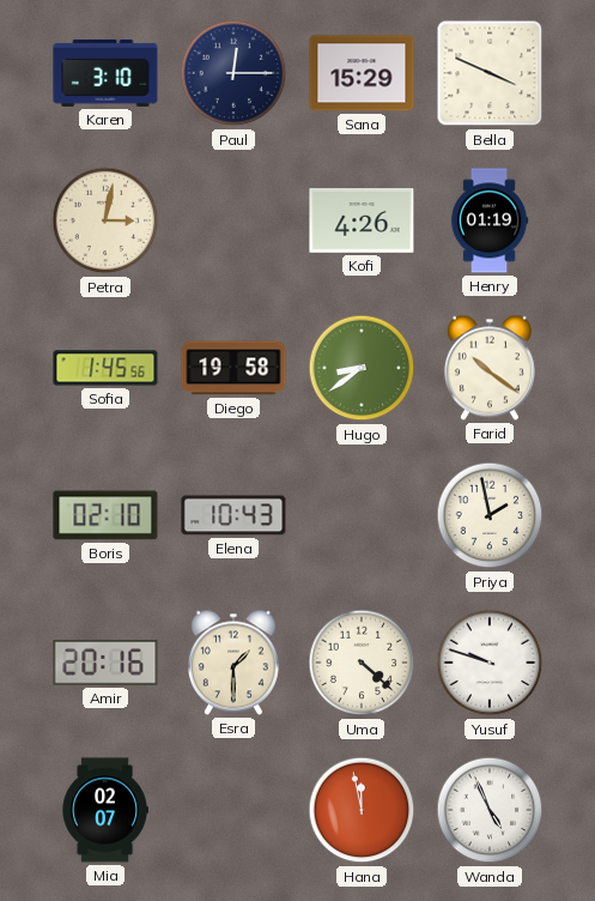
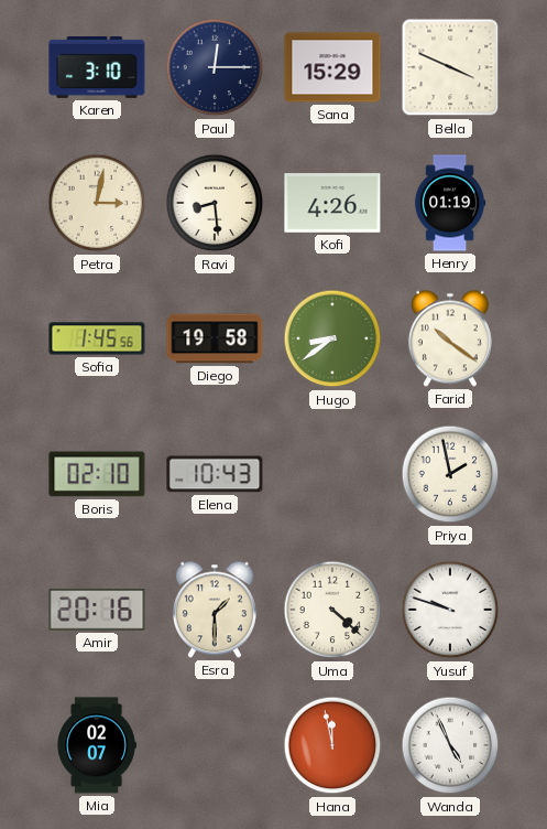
Ravi: none -> 8:29 (215, 203)
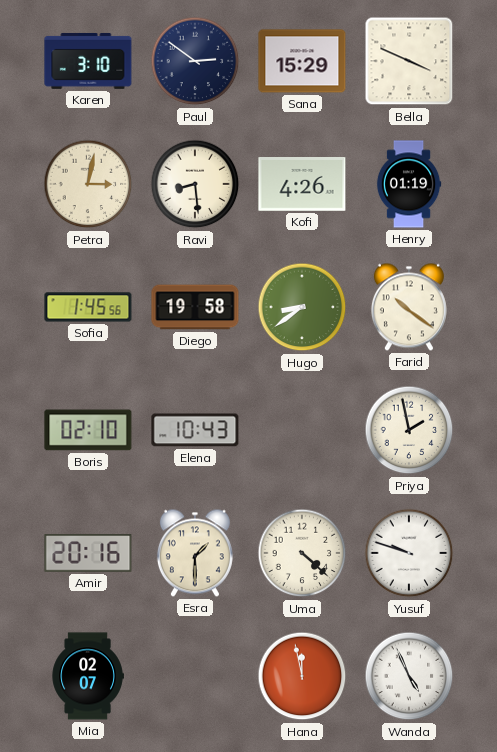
Paul: 12:15 -> 2:51 (195, 61)
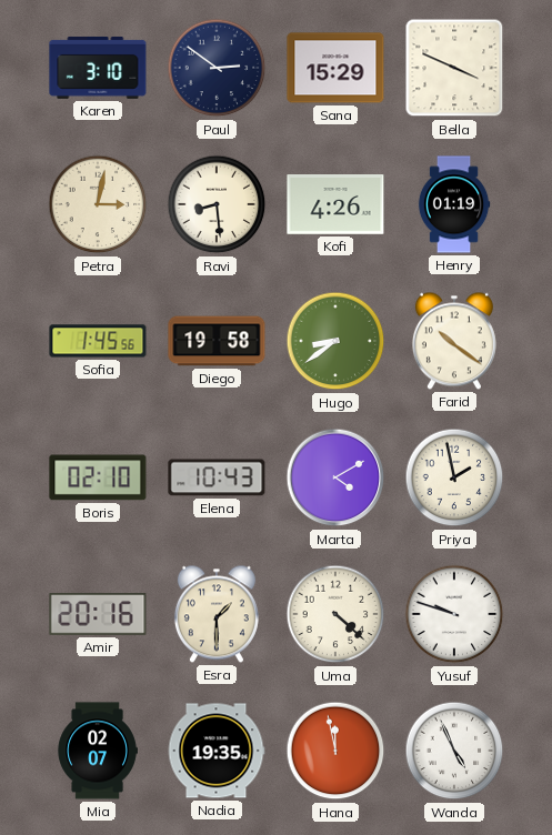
Marta: none -> 4:10 (335, 477)
Nadia: none -> 19:35 (217, 751)
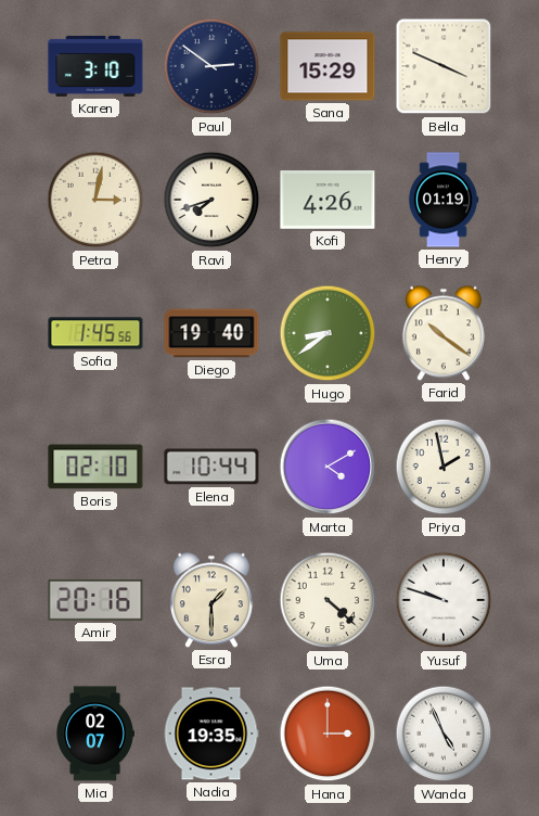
Ravi: 8:29 -> 7:42 (211, 200)
Diego: 19:58 -> 19:40 (211, 333)
Elena: 10:43 -> 10:44 (211, 467)
Hana: 11:58 -> 3:00 (328, 734)
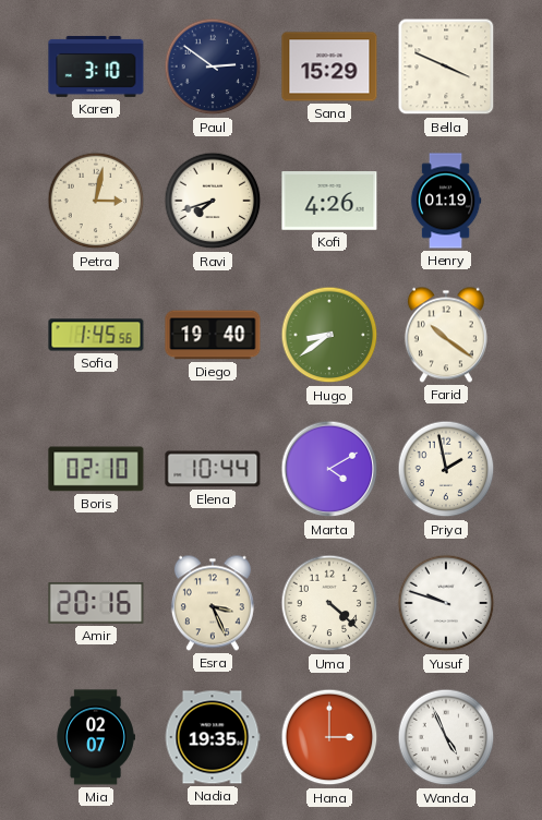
Esra: 1:30 -> 3:26 (213, 603)
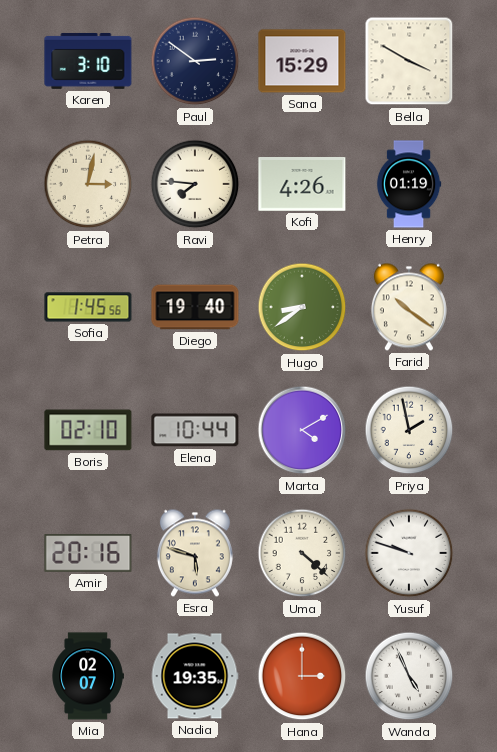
Bella: 3:49 -> 3:50 (409, 61)
Ravi: 7:42 -> 7:46 (195, 184)
Esra: 3:26 -> 5:48 (195, 553)
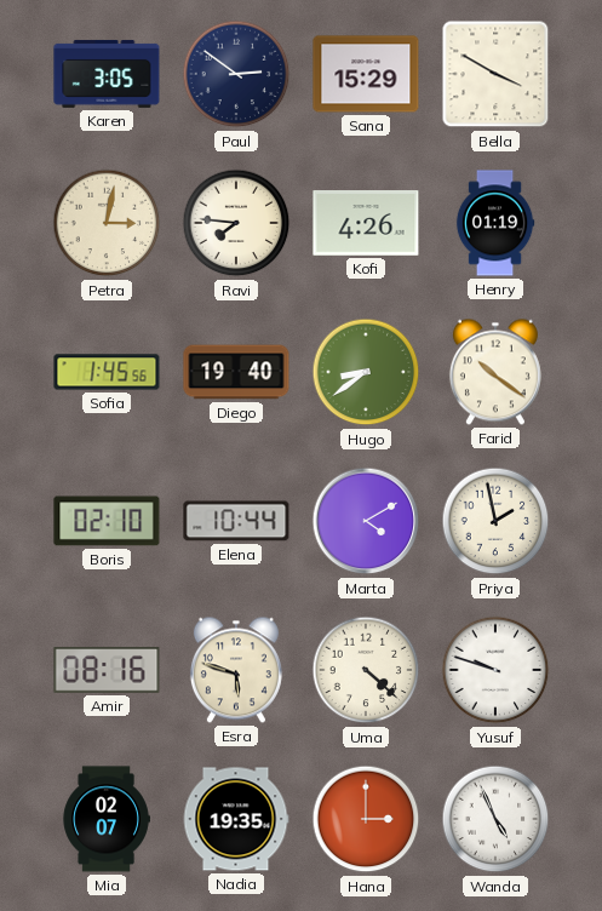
Karen: 3:10 -> 3:05 (107, 74)
Amir: 20:16 -> 08:16 (107, 671)
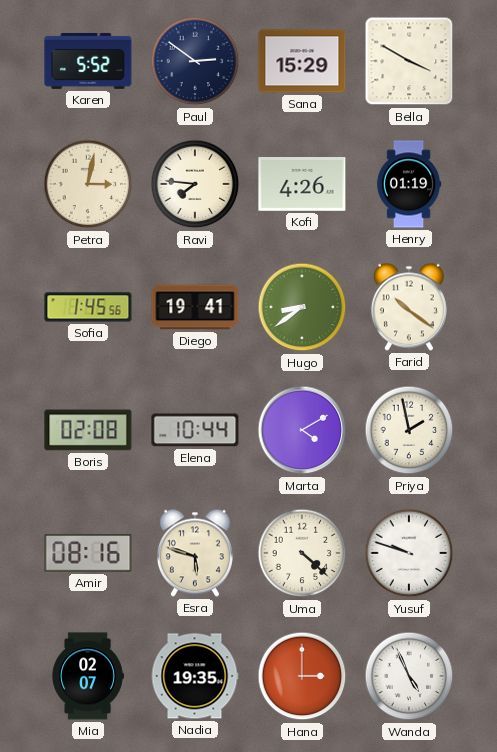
Karen: 3:05 -> 5:52 (88, 61)
Diego: 19:40 -> 19:41 (195, 307)
Boris: 02:10 -> 02:08 (88, 430)
